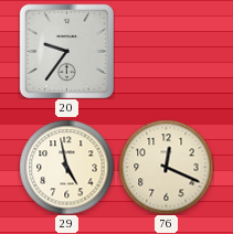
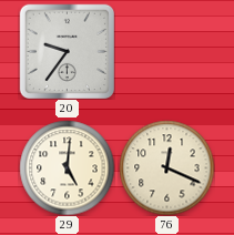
29: 4:58 -> 5:01 (67, 167)
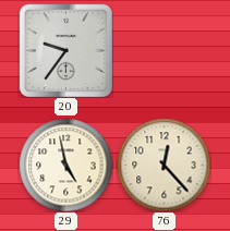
29: 5:01 -> 4:58 (65, 165)
76: 12:19 -> 12:23 (164, 165)
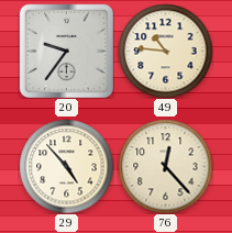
49: none -> 10:46 (165, 51)
29: 4:58 -> 4:53 (66, 166)
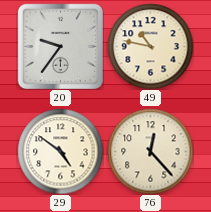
49: 10:46 -> 10:47 (150, 46)
29: 4:53 -> 4:51 (60, 151)
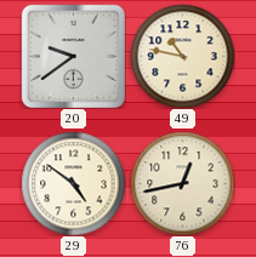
20: 9:36 -> 9:39 (73, 56)
76: 12:23 -> 12:43 (182, 183)
